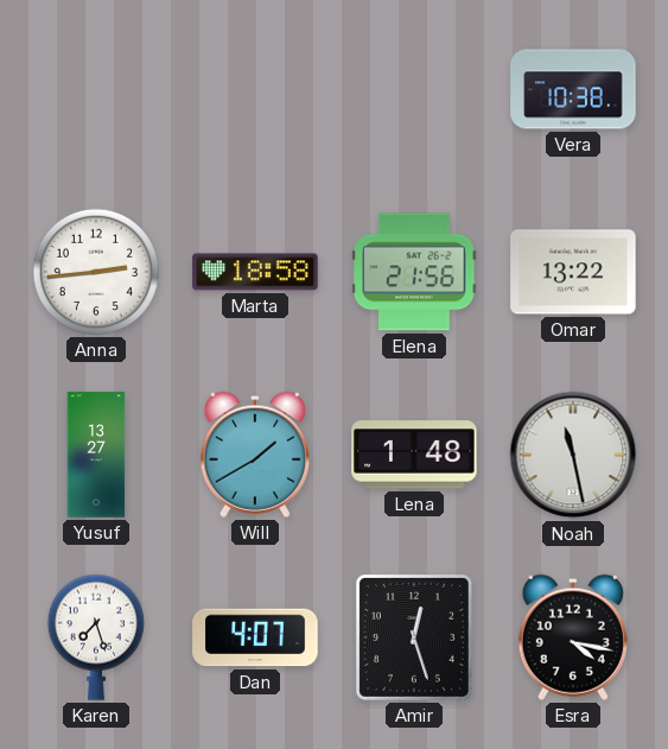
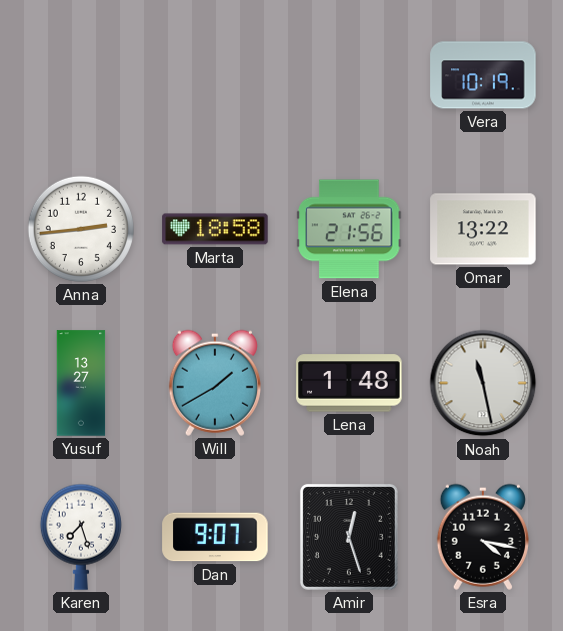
Vera: 10:38 -> 10:19 (483, 75)
Dan: 4:07 -> 9:07 (215, 537)
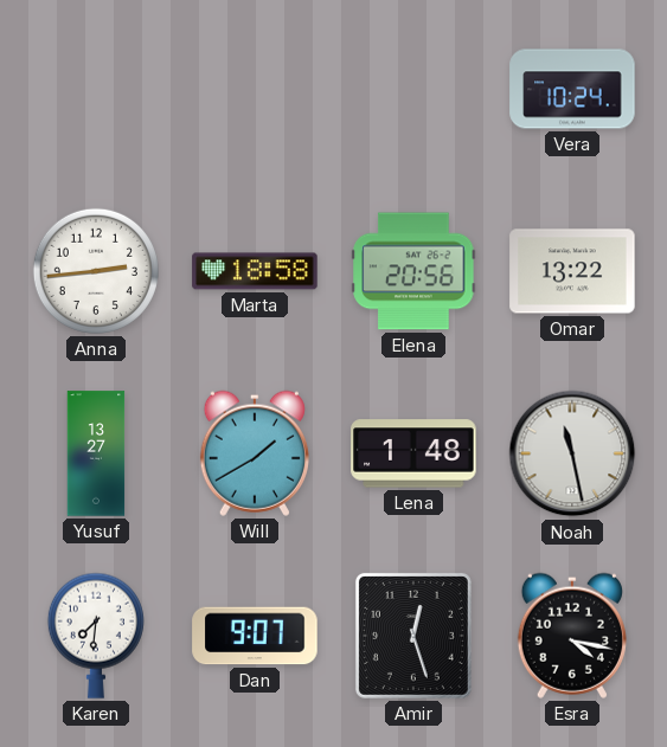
Vera: 10:19 -> 10:24 (572, 89)
Elena: 21:56 -> 20:56 (413, 271)
Karen: 7:27 -> 7:31 (96, 636)
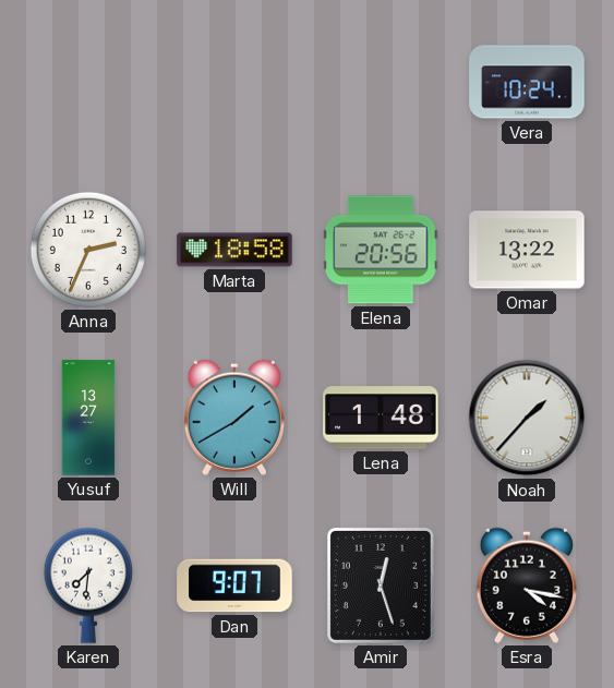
Anna: 2:44 -> 2:34 (88, 250)
Noah: 11:28 -> 1:37 (527, 418)
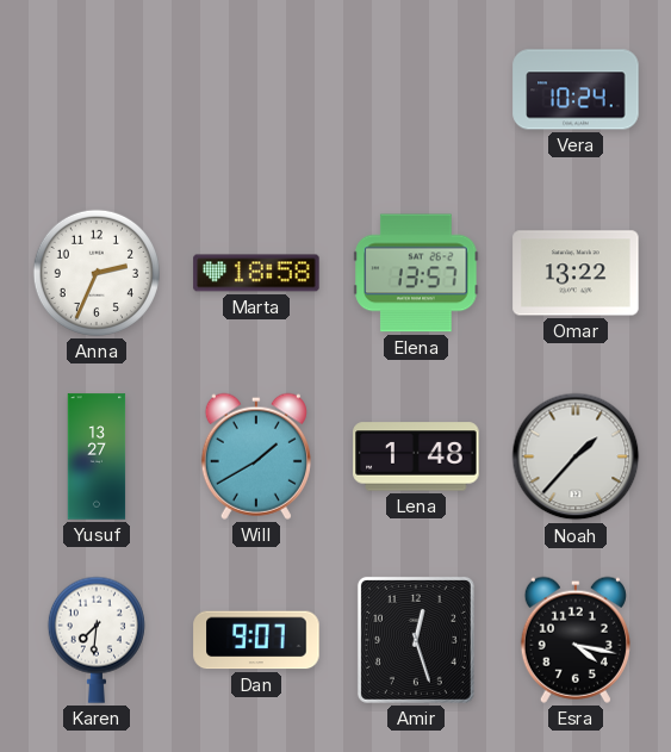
Elena: 20:56 -> 13:57 (416, 273)
